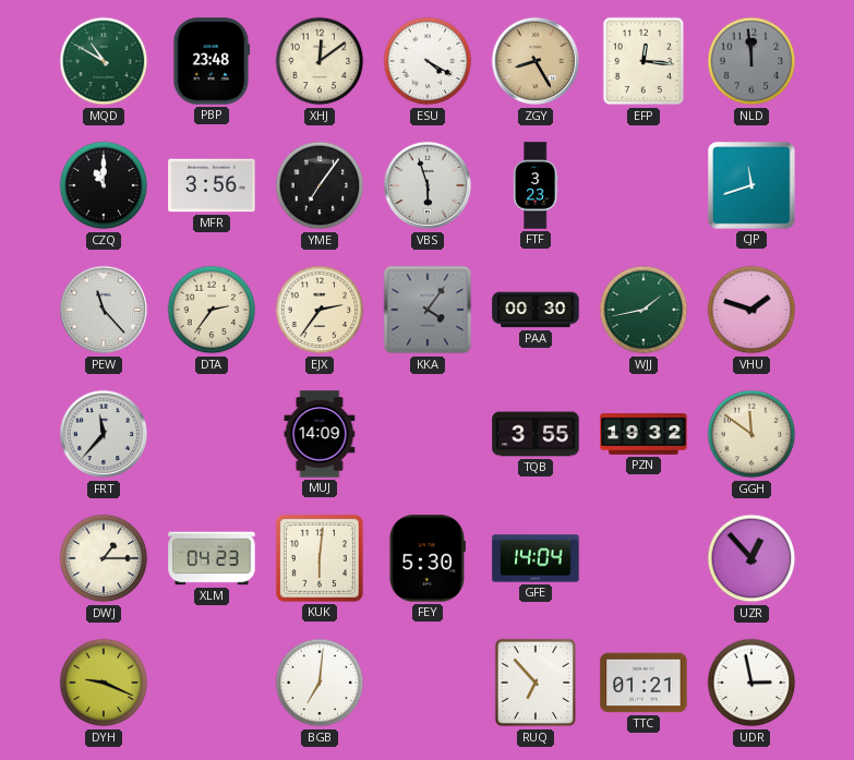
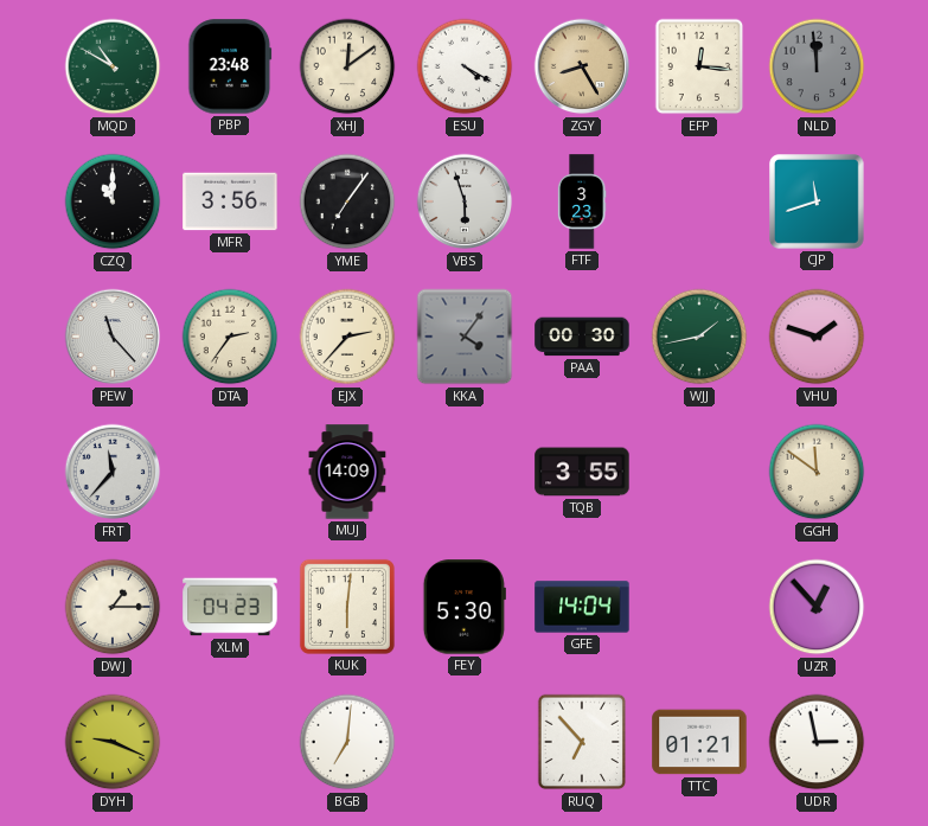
EJX: 2:36 -> 2:37 (347, 337)
PZN: 19:32 -> none (643, 435)
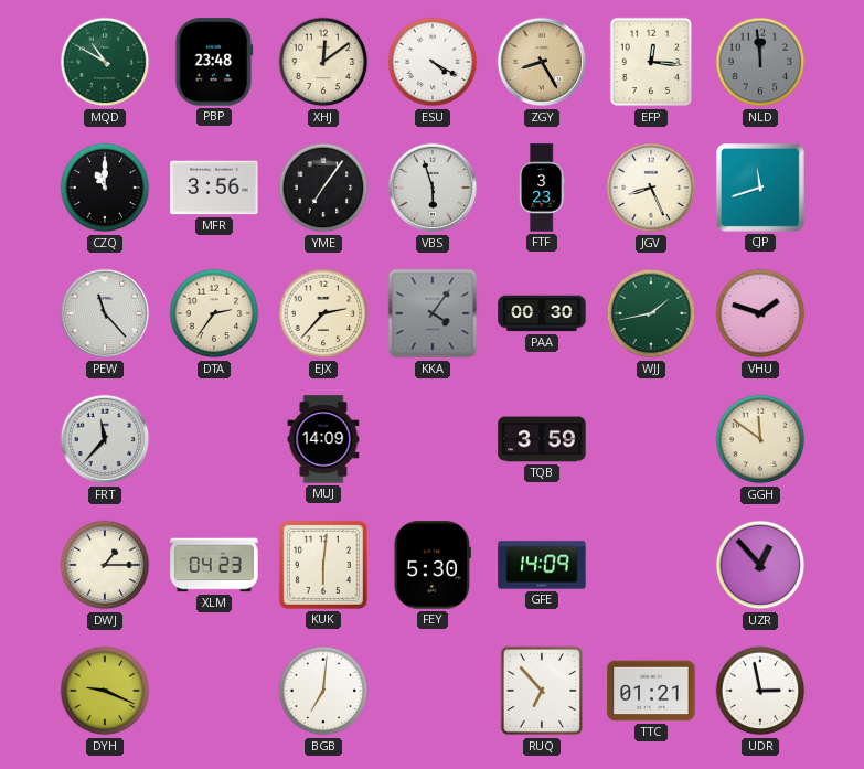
JGV: none -> 8:26 (651, 188)
TQB: 3:55 -> 3:59 (542, 439)
GFE: 14:04 -> 14:09 (542, 565)
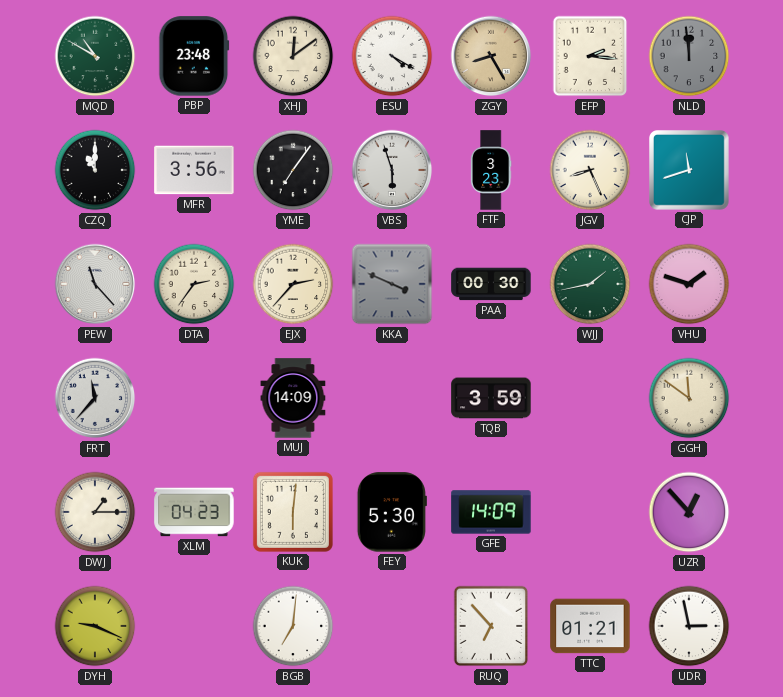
EFP: 12:16 -> 2:16 (590, 56)
KKA: 4:06 -> 3:49 (392, 284)
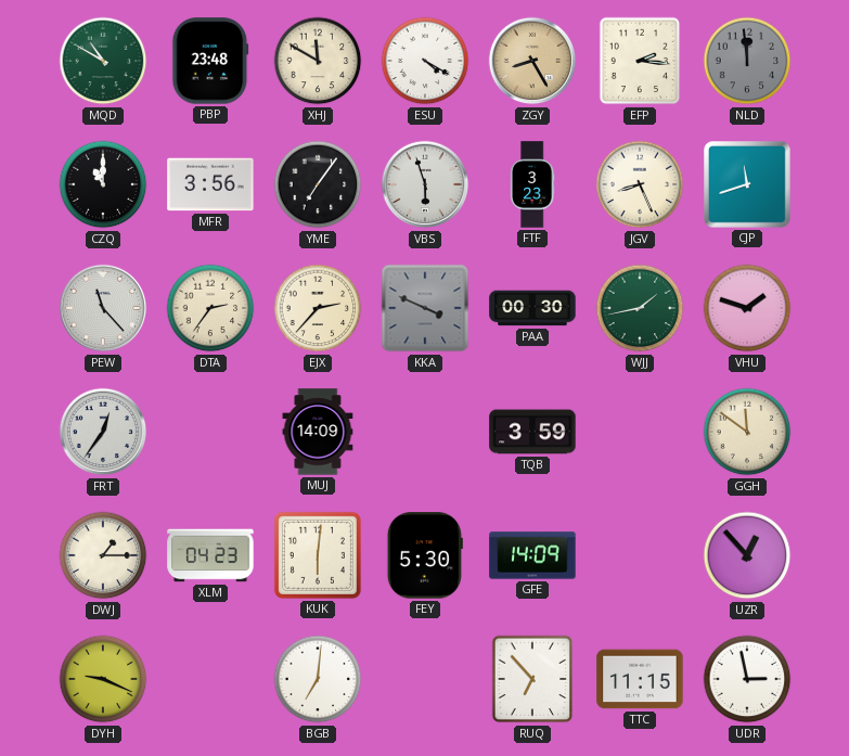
XHJ: 12:09 -> 11:50 (318, 61)
FRT: 11:37 -> 12:36 (103, 432)
TTC: 01:21 -> 11:15 (640, 679)
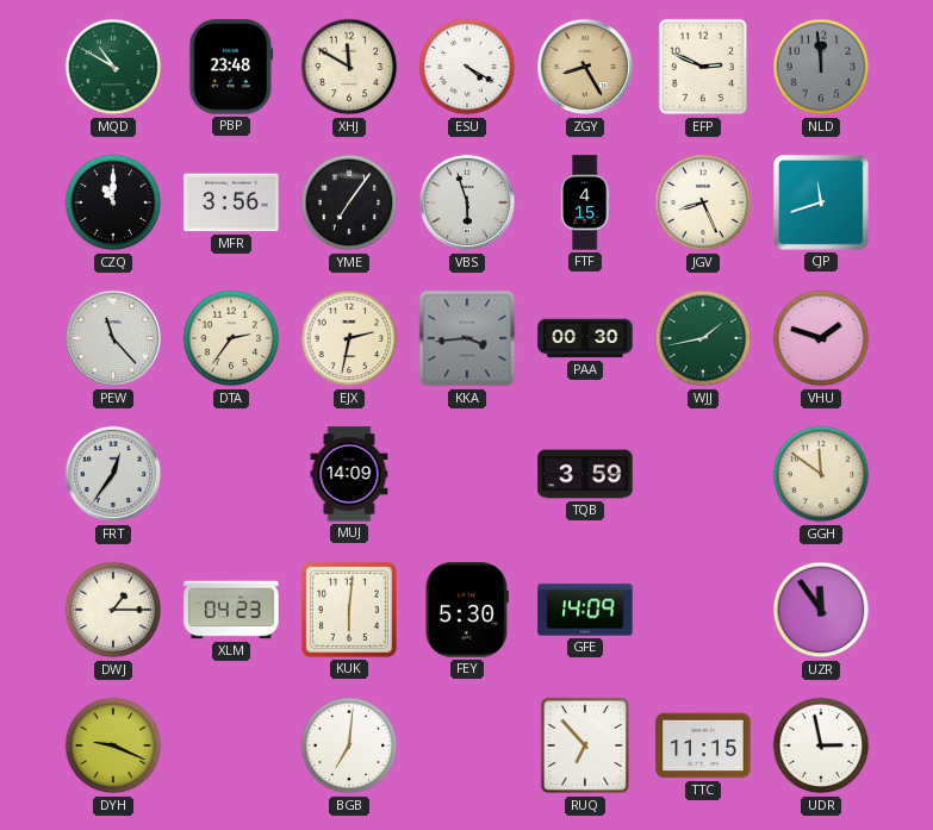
EFP: 2:16 -> 2:49 (703, 67)
FTF: 3:23 -> 4:15 (585, 202)
EJX: 2:37 -> 2:32 (349, 338)
KKA: 3:49 -> 3:44 (467, 338)
UZR: 12:53 -> 11:54 (821, 610)
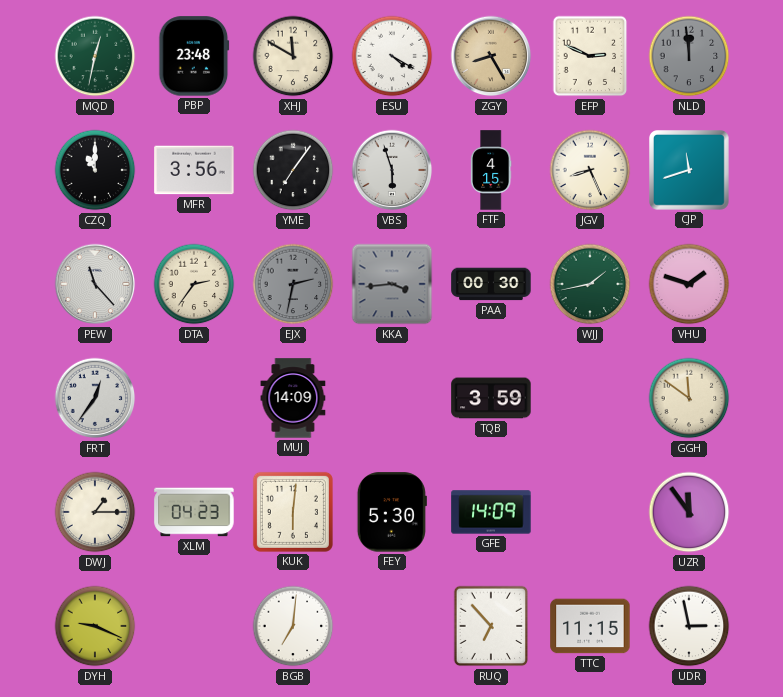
MQD: 10:50 -> 12:32 (95, 56)
EJX dial: cream -> grey (293, 284)
